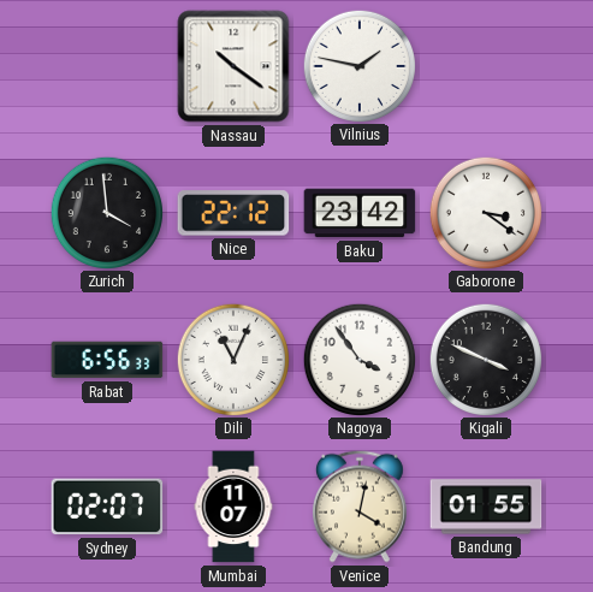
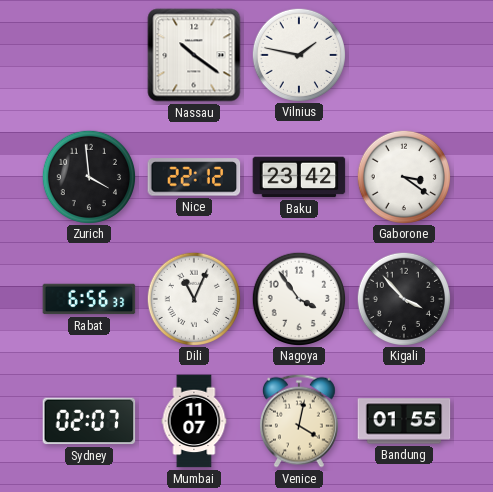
Kigali: 3:49 -> 3:53 (403, 298)
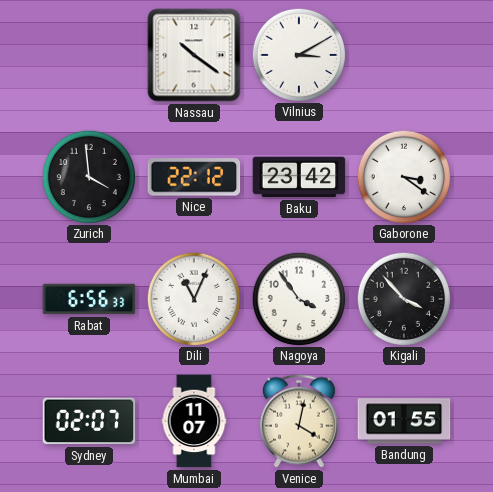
Vilnius: 1:47 -> 3:10 (298, 54)
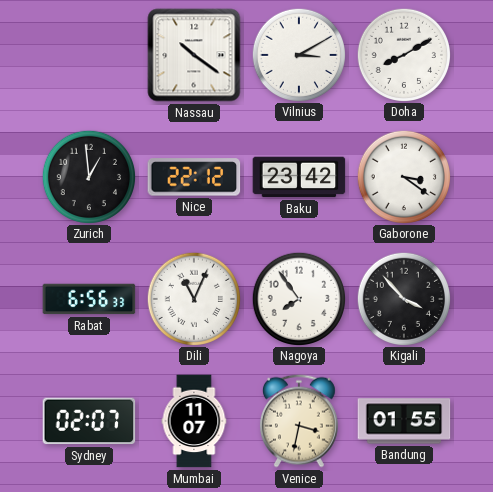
Doha: none -> 8:10 (403, 54)
Zurich: 3:59 -> 12:59 (88, 176)
Nagoya: 3:54 -> 7:54 (298, 298)
Venice: 4:02 -> 3:32 (299, 421)
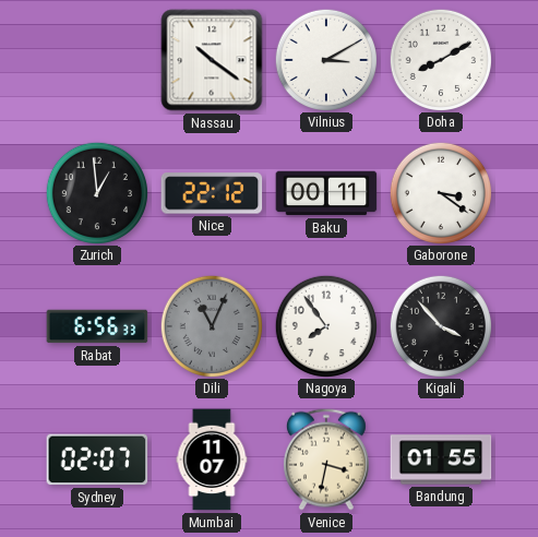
Baku: 23:42 -> 00:11 (326, 193)
Dili dial: white -> grey (211, 325)
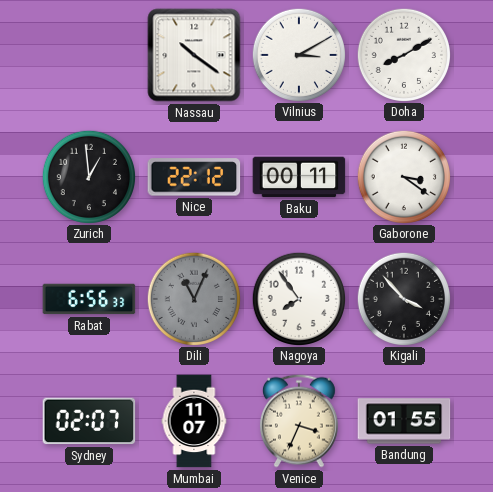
Venice: 3:32 -> 3:34 (299, 421)
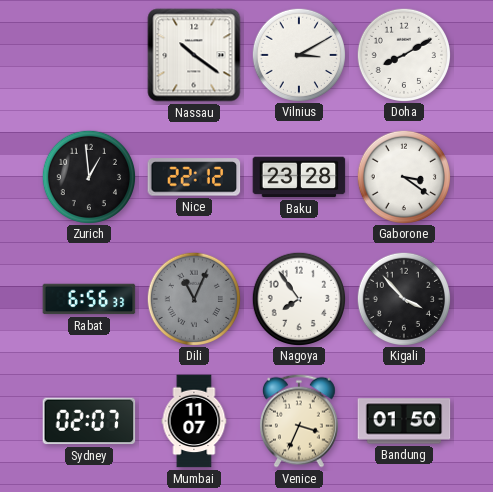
Baku: 00:11 -> 23:28 (299, 177)
Bandung: 01:55 -> 01:50 (404, 421)
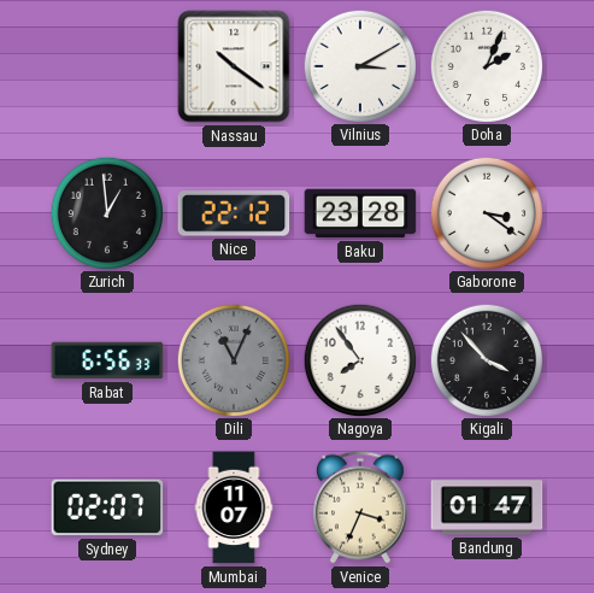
Doha: 8:10 -> 2:04 (486, 65)
Bandung: 01:50 -> 01:47 (487, 507)
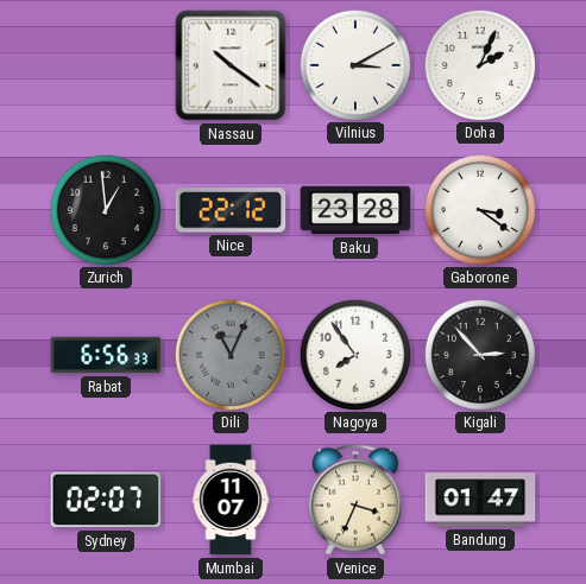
Kigali: 3:53 -> 2:53 (479, 354)
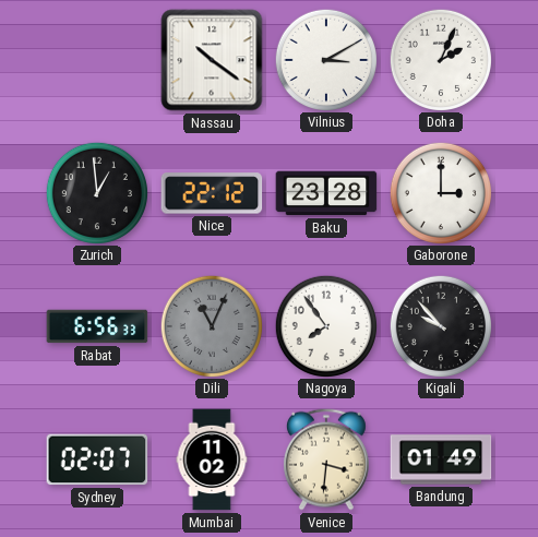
Gaborone: 3:21 -> 3:00 (440, 192)
Kigali: 2:53 -> 9:53 (440, 325)
Mumbai: 11:07 -> 11:02 (212, 460)
Venice: 3:34 -> 3:31 (326, 460)
Bandung: 01:47 -> 01:49 (441, 460)
